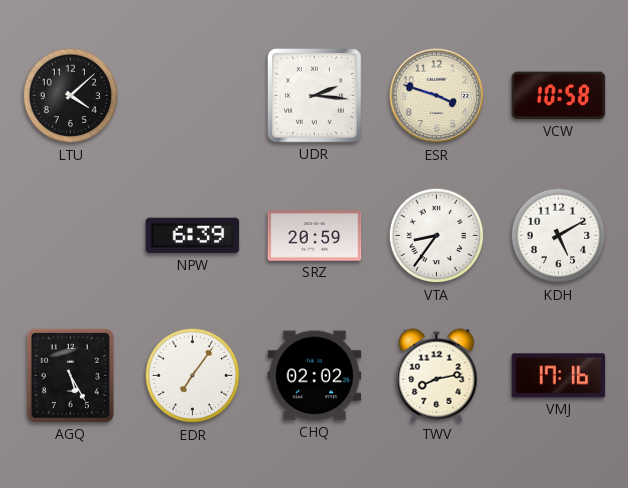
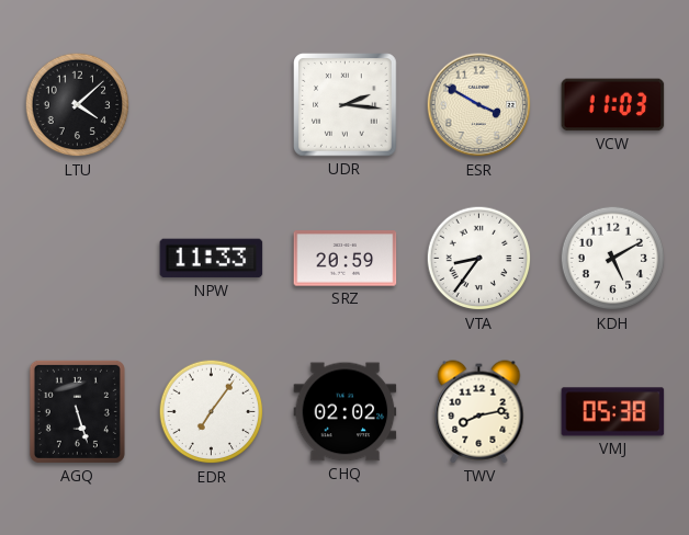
ESR: 3:48 -> 3:50 (479, 105)
VCW: 10:58 -> 11:03 (613, 105)
NPW: 6:39 -> 11:33 (212, 259)
AGQ: 5:25 -> 5:27 (77, 411)
VMJ: 17:16 -> 05:38 (613, 412)
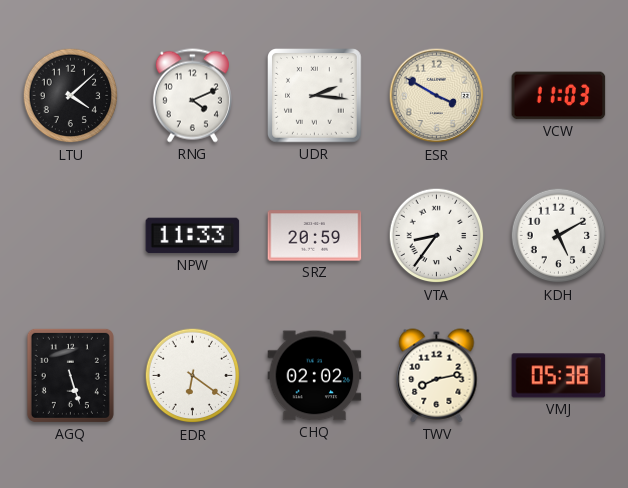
RNG: none -> 4:11 (192, 96)
EDR: 7:06 -> 6:21 (193, 376)
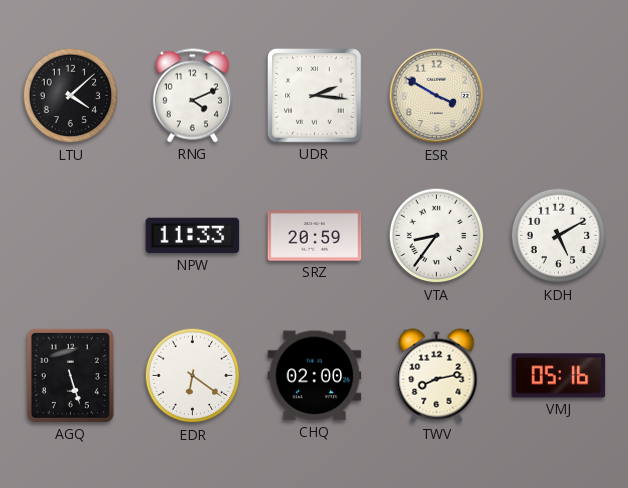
VCW: 11:03 -> none (559, 96)
CHQ: 02:02 -> 02:00 (315, 376)
VMJ: 05:38 -> 05:16 (559, 376)
